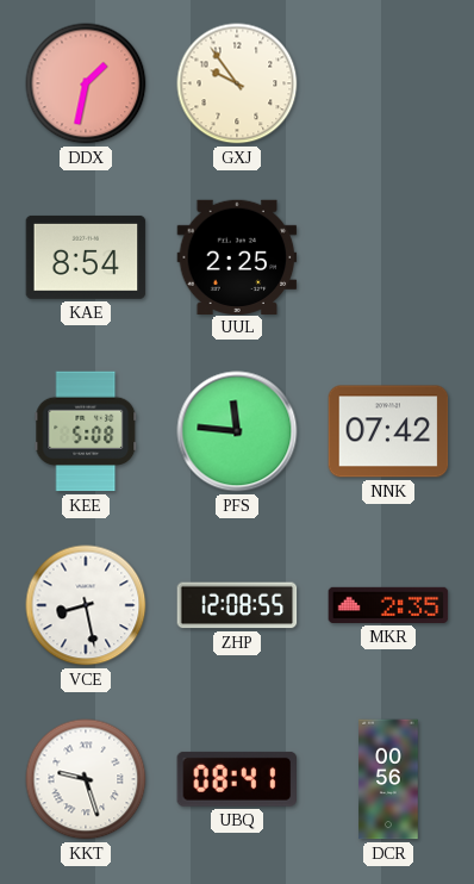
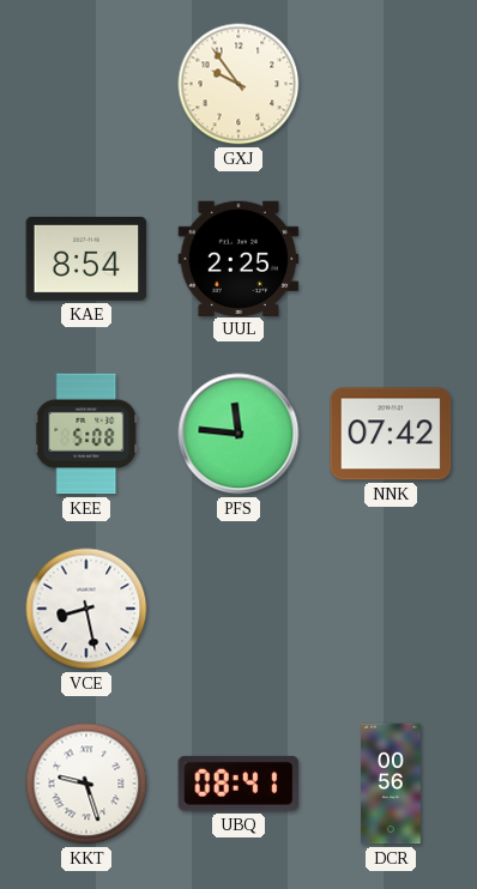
DDX: 1:32 -> none (86, 83)
ZHP: 12:08 -> none (237, 605)
MKR: 2:35 -> none (388, 605)
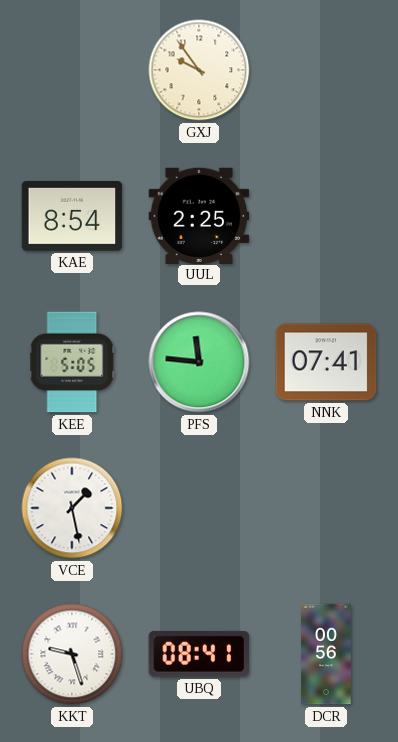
KEE: 5:08 -> 5:05 (72, 362)
NNK: 07:42 -> 07:41 (326, 362)
VCE: 8:28 -> 1:28 (72, 508)
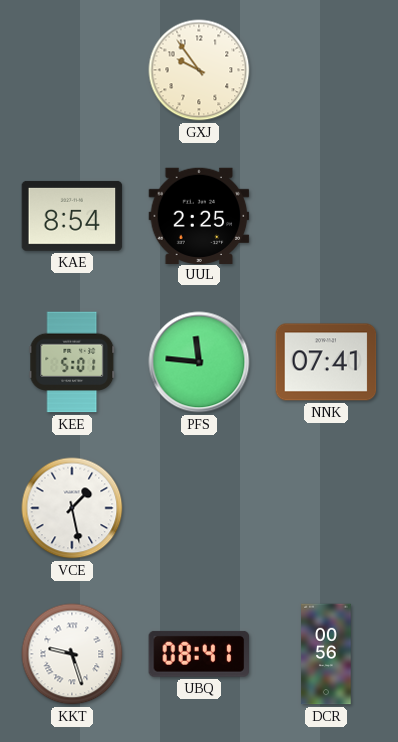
KEE: 5:05 -> 5:01 (72, 362)
